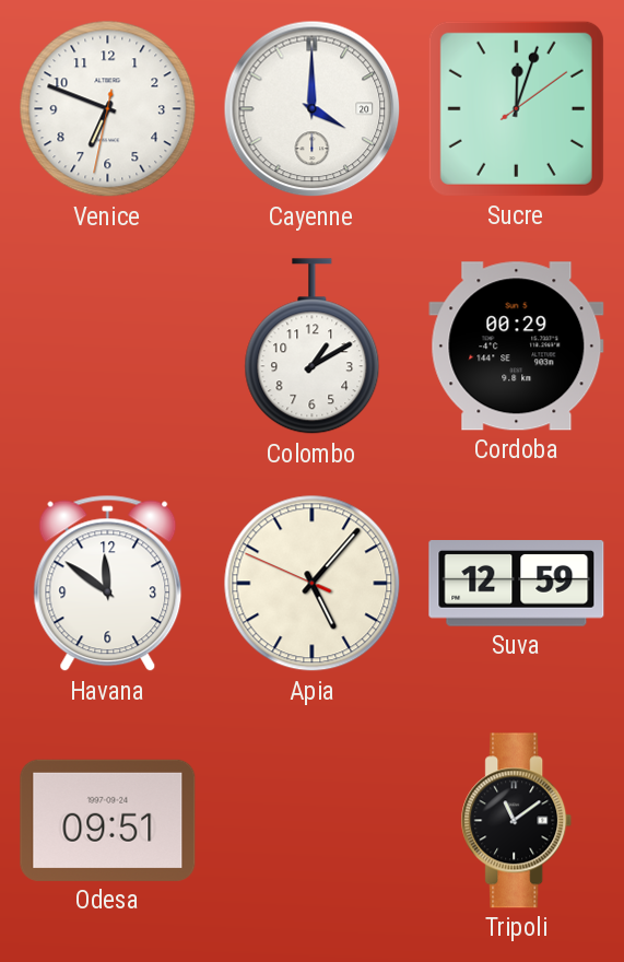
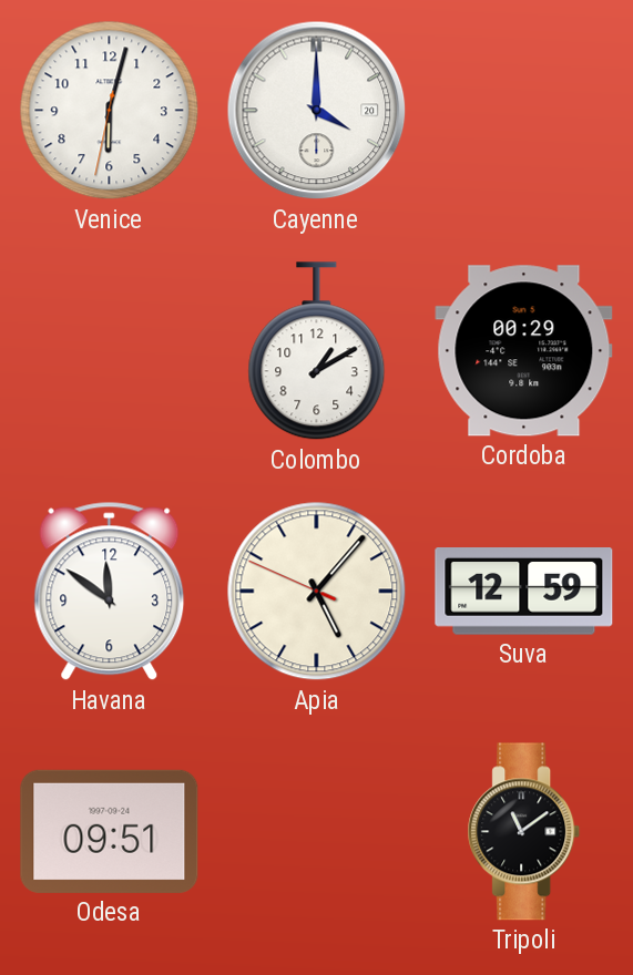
Venice: 6:48 -> 6:02 (110, 111)
Sucre: 12:03 -> none (516, 108)
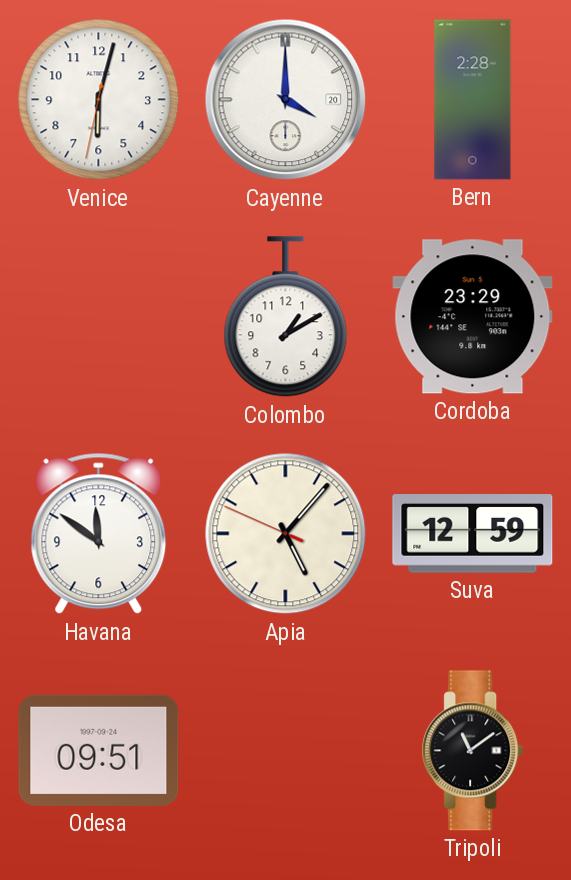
Bern: none -> 2:28 (473, 100)
Cordoba: 00:29 -> 23:29 (473, 317)
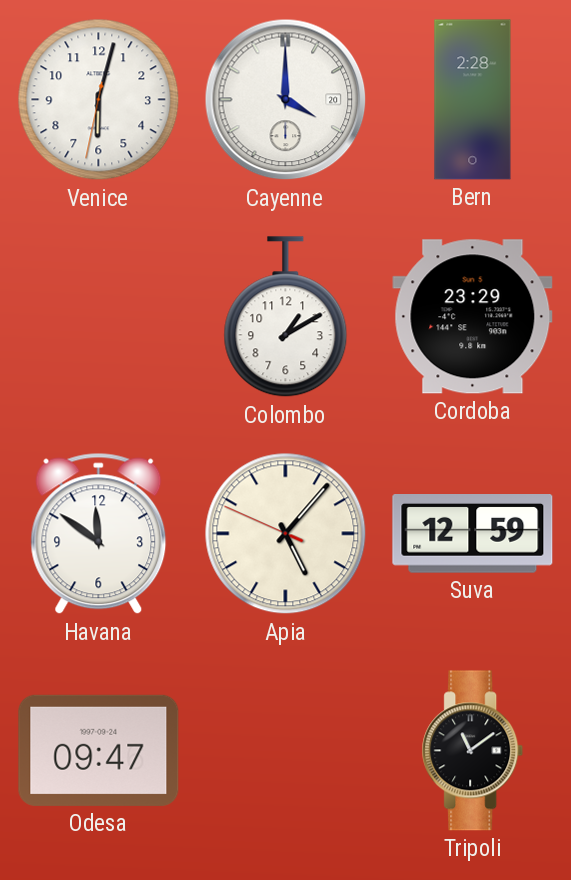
Odesa: 09:51 -> 09:47 (99, 750)
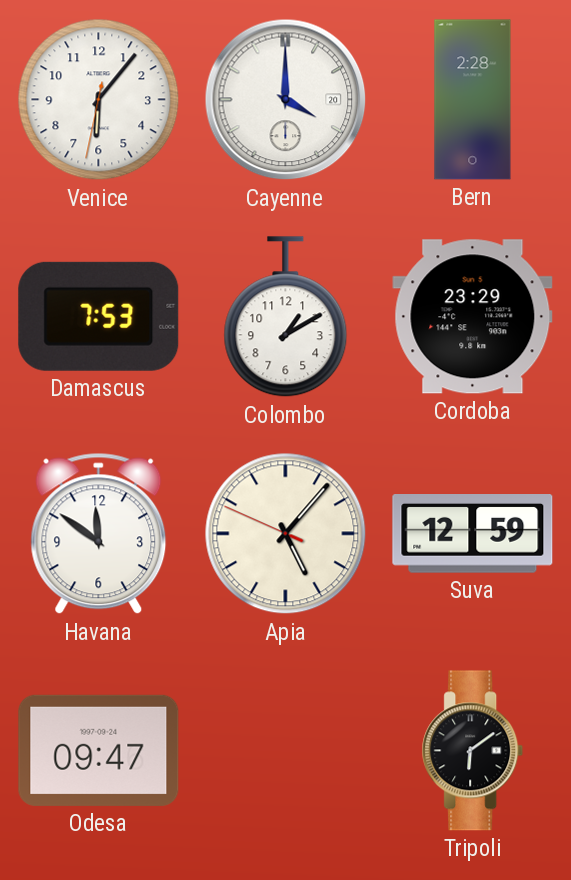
Venice: 6:02 -> 6:06 (99, 100)
Damascus: none -> 7:53 (99, 316)
Tripoli: 11:09 -> 6:09 (473, 751)
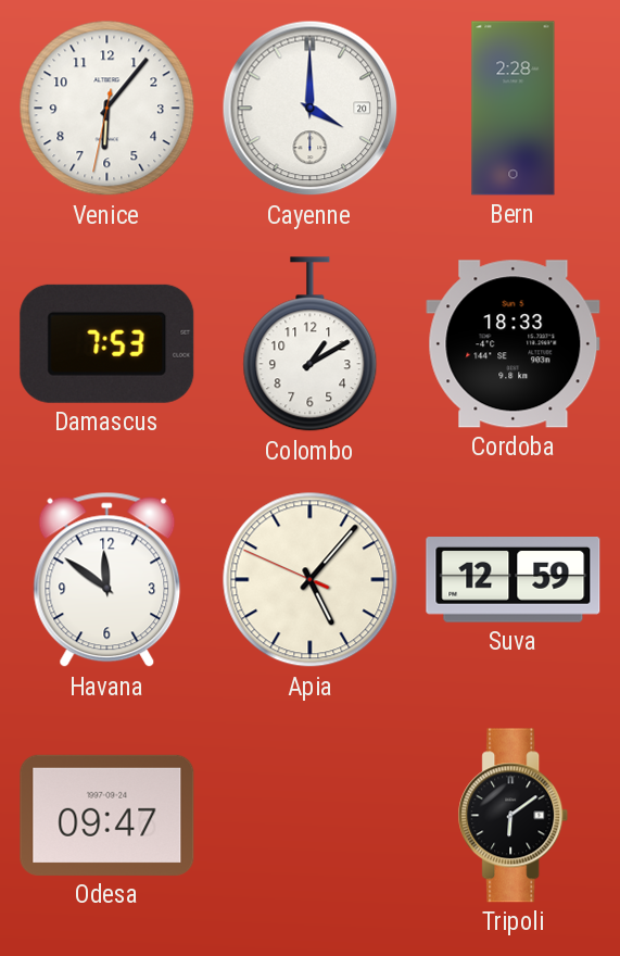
Cordoba: 23:29 -> 18:33 (514, 344)
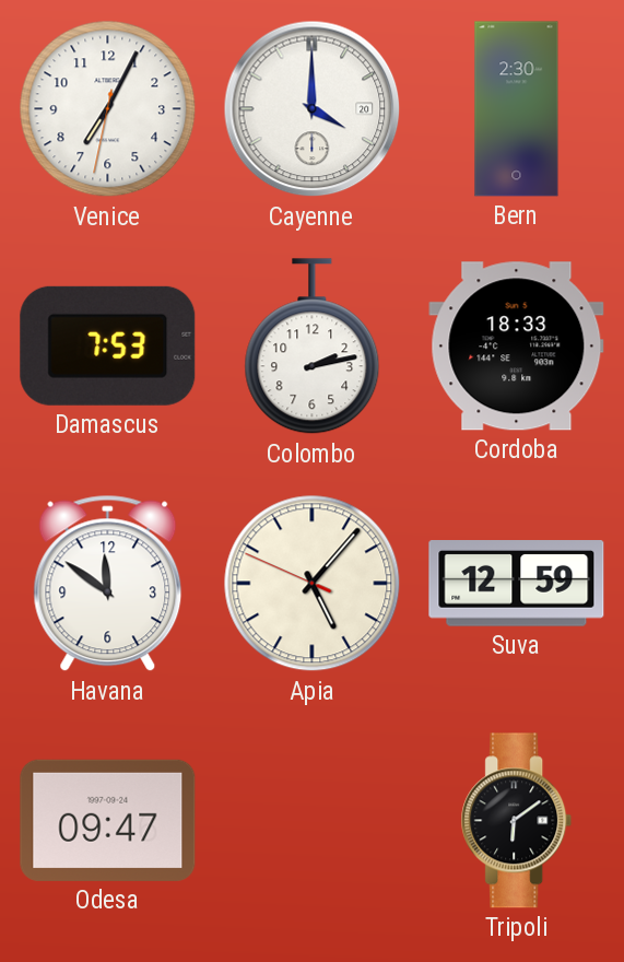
Venice: 6:06 -> 7:04 (108, 109)
Bern: 2:28 -> 2:30 (517, 109)
Colombo: 1:10 -> 2:13 (313, 347)
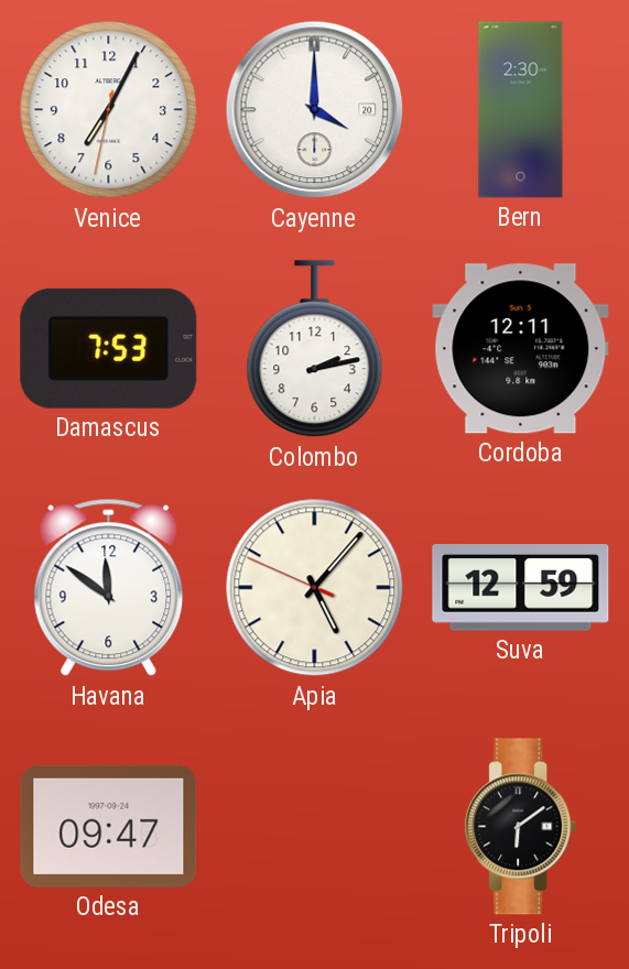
Cordoba: 18:33 -> 12:11 (521, 349)
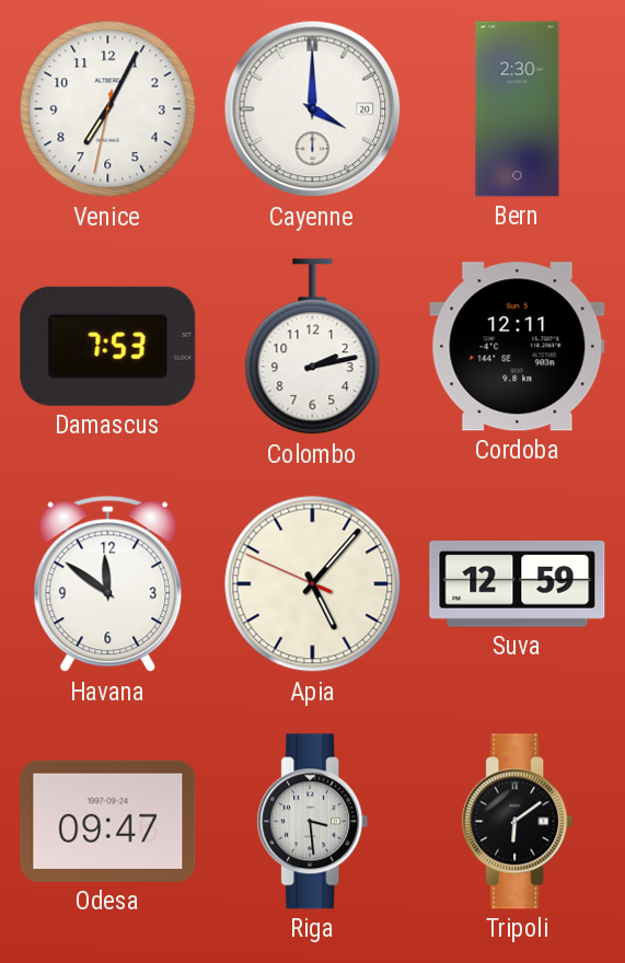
Riga: none -> 3:29 (313, 822)
